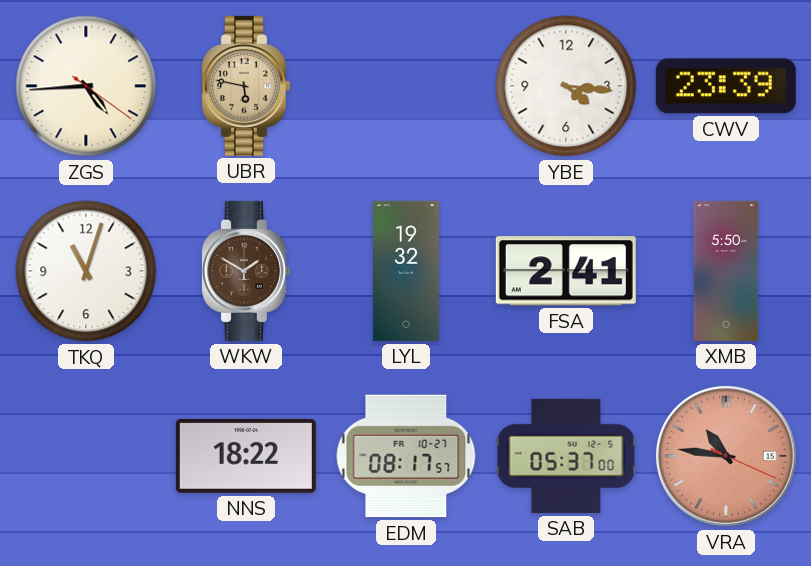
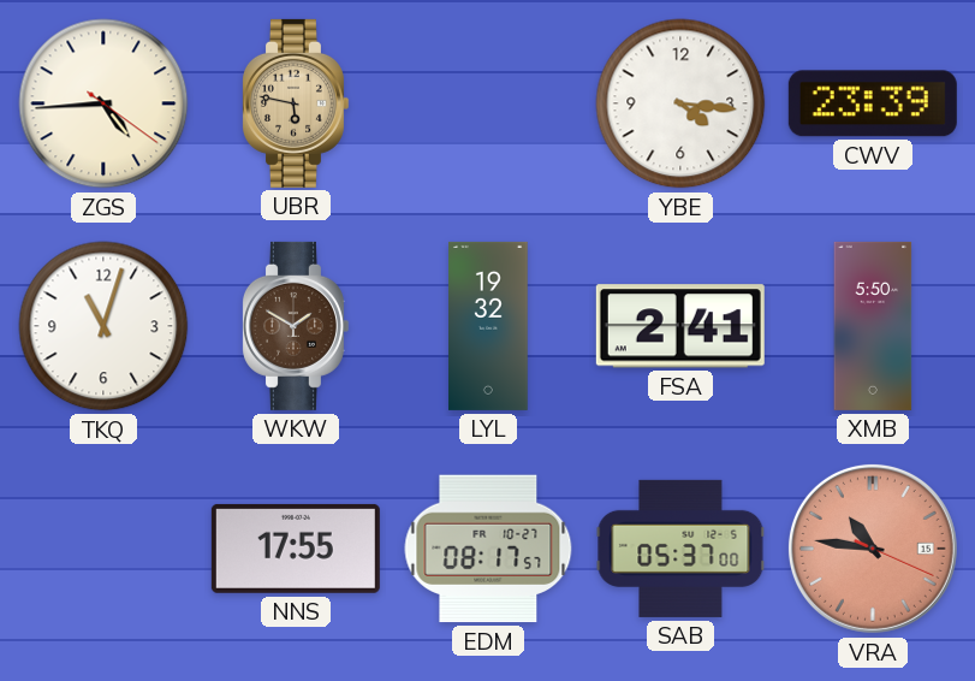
NNS: 18:22 -> 17:55 (296, 549)
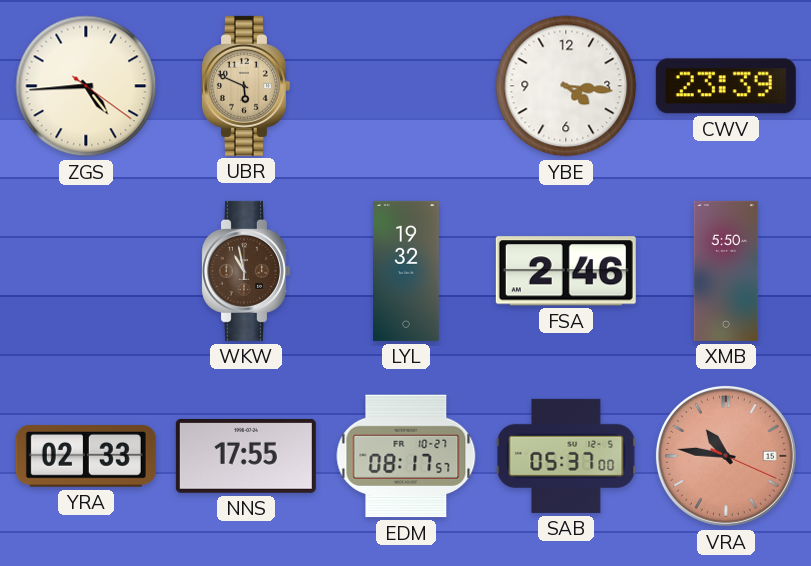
UBR: 5:47 -> 5:49 (245, 86)
TKQ: 11:03 -> none (103, 326)
WKW: 1:50 -> 10:58 (245, 271)
FSA: 2:41 -> 2:46 (566, 271)
YRA: none -> 02:33 (86, 456)
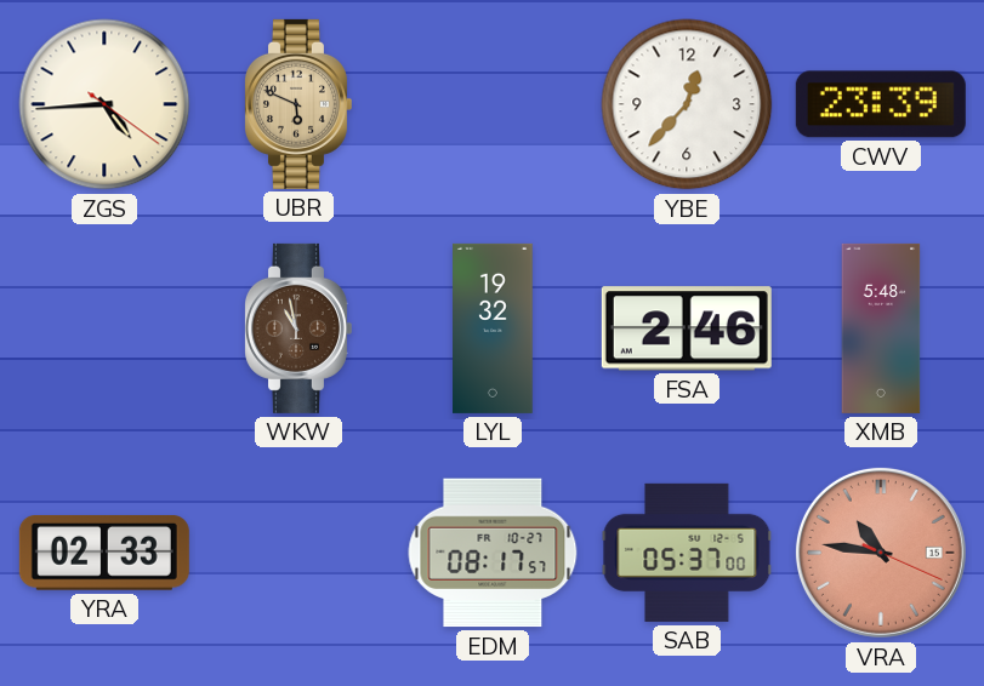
YBE: 4:16 -> 12:37 (687, 104)
XMB: 5:50 -> 5:48 (881, 328)
NNS: 17:55 -> none (246, 456)
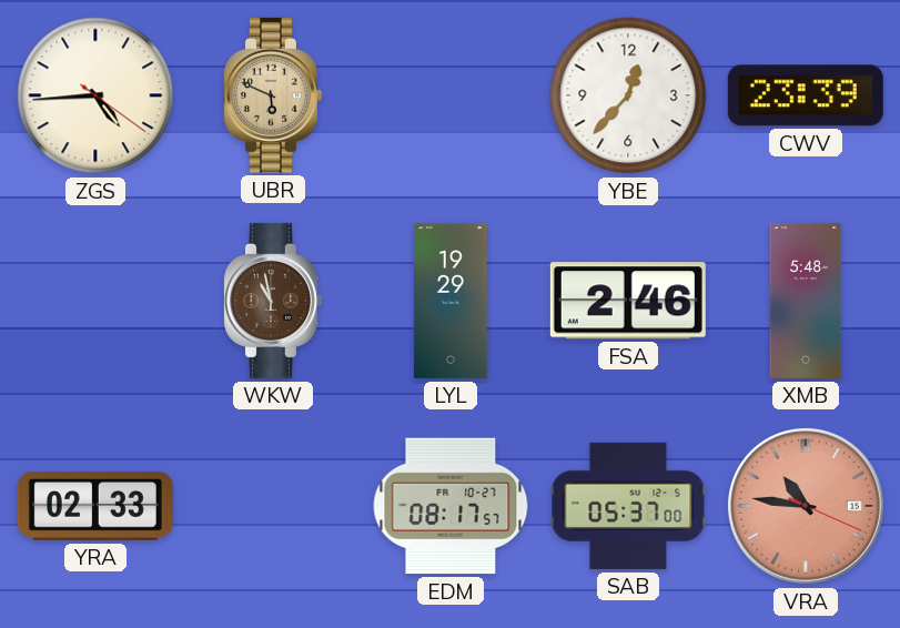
LYL: 19:32 -> 19:29 (451, 301)
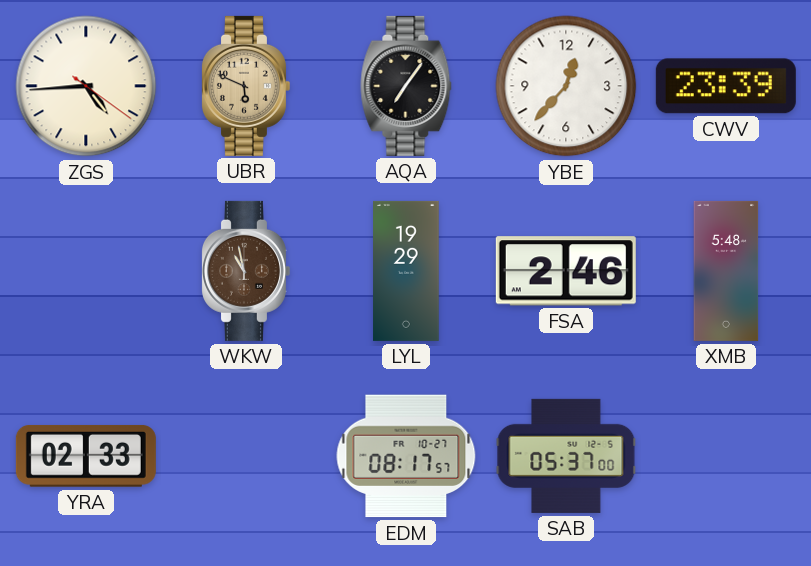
AQA: none -> 7:06 (406, 86)
VRA: 10:46 -> none (806, 506)
